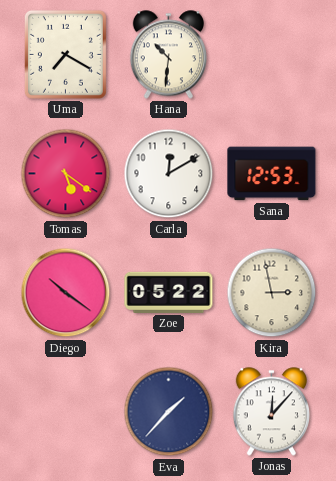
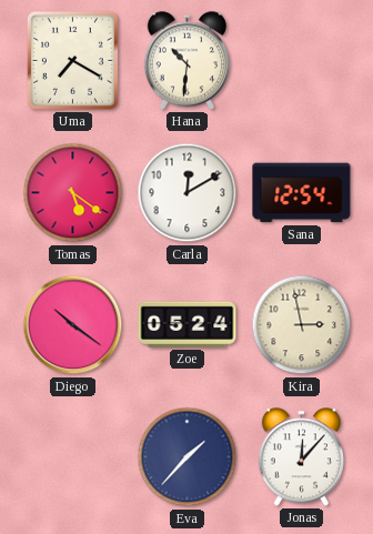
Sana: 12:53 -> 12:54 (302, 193)
Zoe: 05:22 -> 05:24 (188, 324)
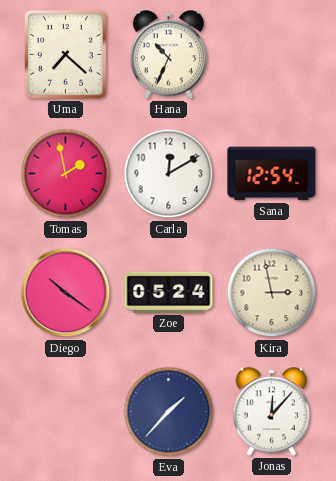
Uma: 7:20 -> 7:22 (65, 54)
Hana: 10:31 -> 10:34 (168, 55)
Tomas: 5:21 -> 1:58 (66, 174)
